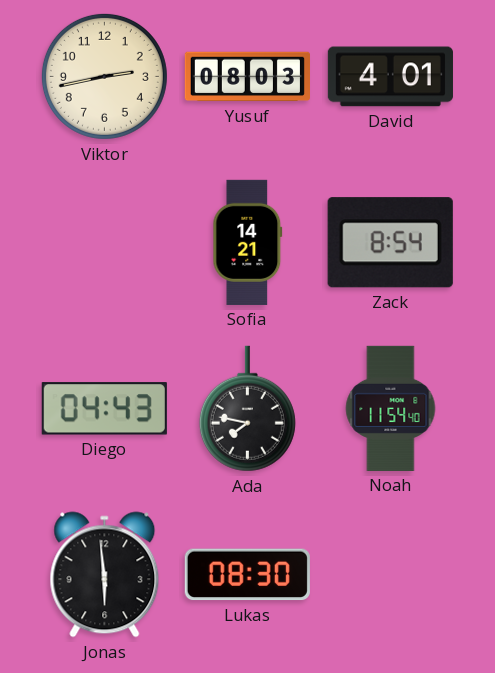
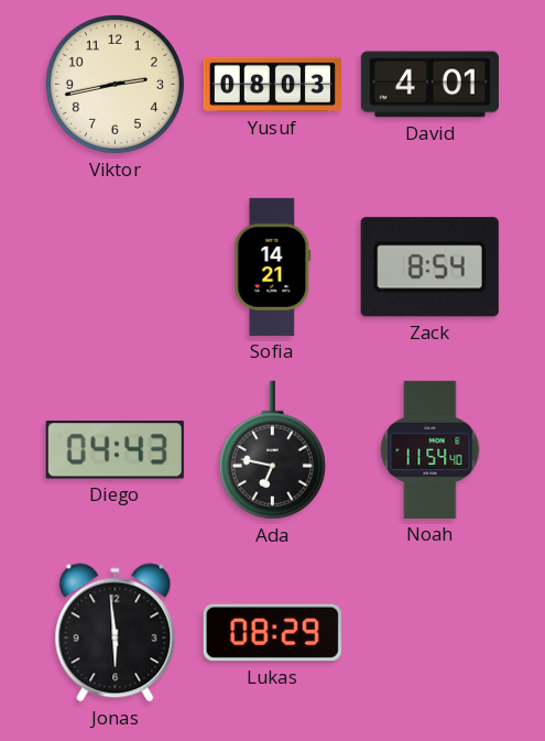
Ada: 7:47 -> 6:47 (272, 450)
Lukas: 08:30 -> 08:29 (272, 633)
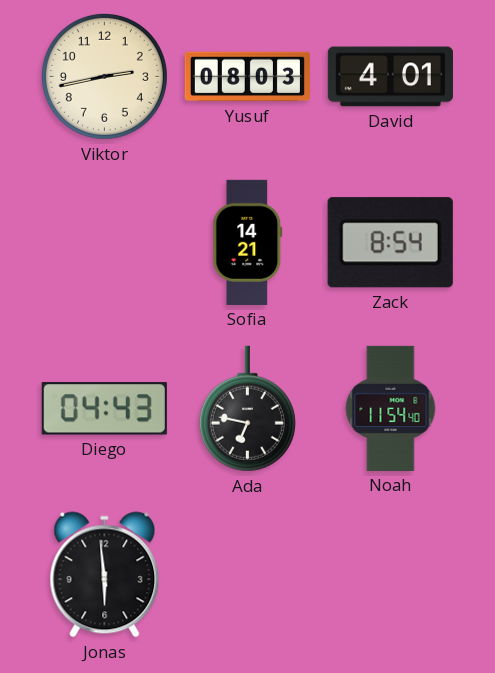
Lukas: 08:29 -> none (272, 633)
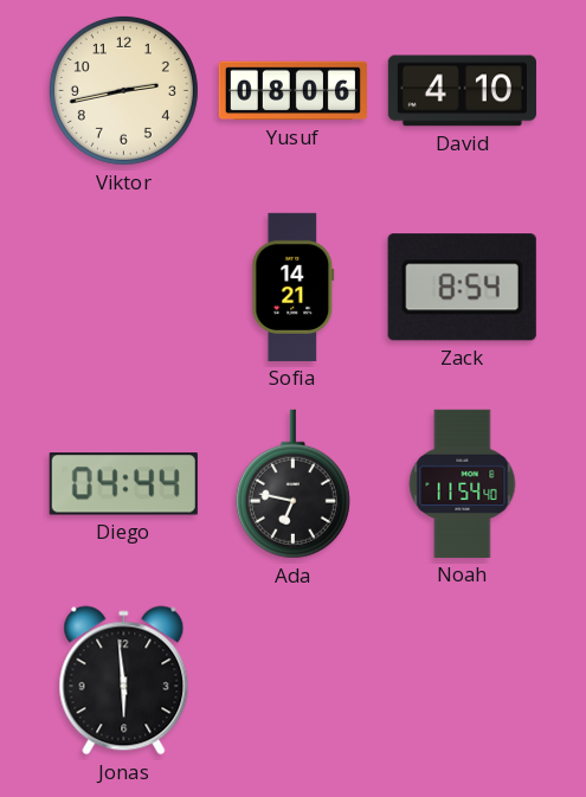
Yusuf: 08:03 -> 08:06 (292, 91)
David: 4:01 -> 4:10 (462, 91)
Diego: 04:43 -> 04:44 (123, 484)
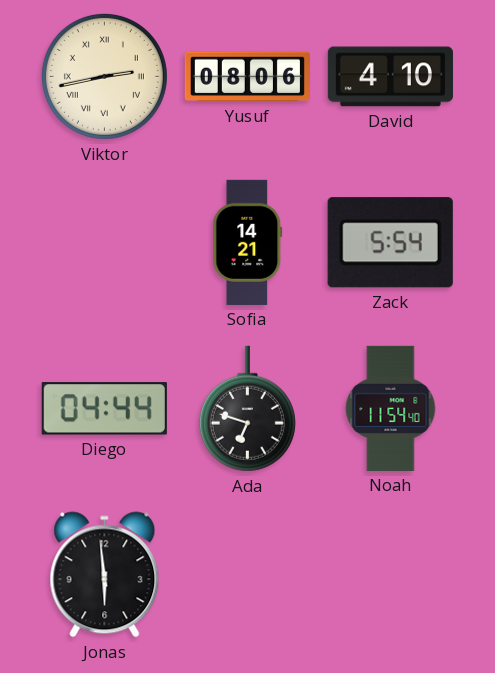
Viktor numerals: Arabic -> Roman (104, 76)
Zack: 8:54 -> 5:54 (390, 243)
Ada: 6:47 -> 6:48 (247, 409)
